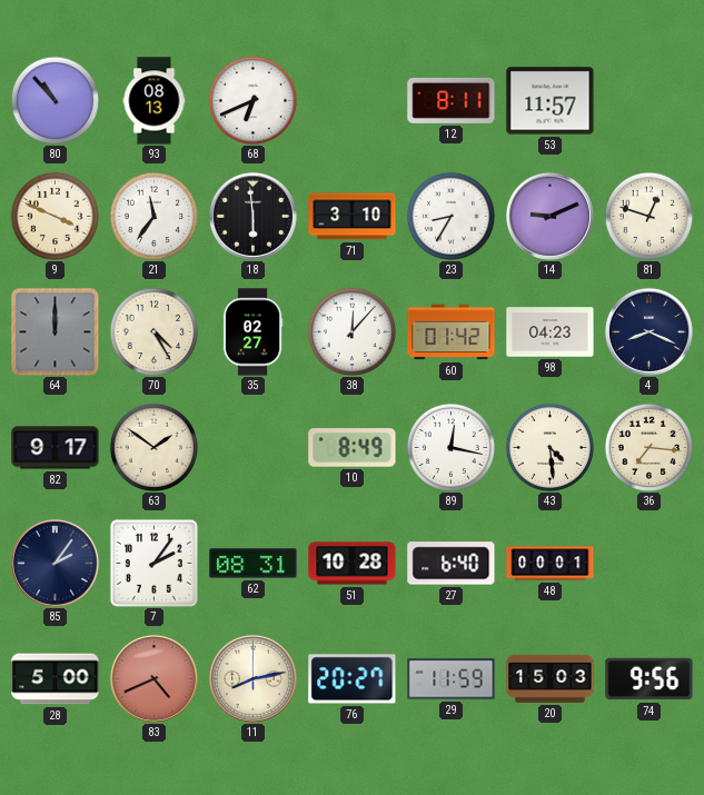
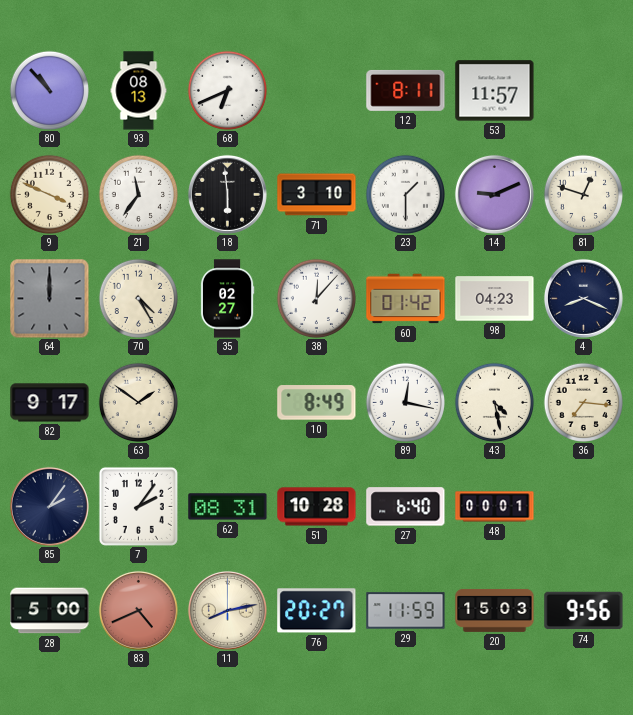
23: 8:35 -> 1:30 (405, 194)
43: 4:29 -> 4:28 (494, 402)
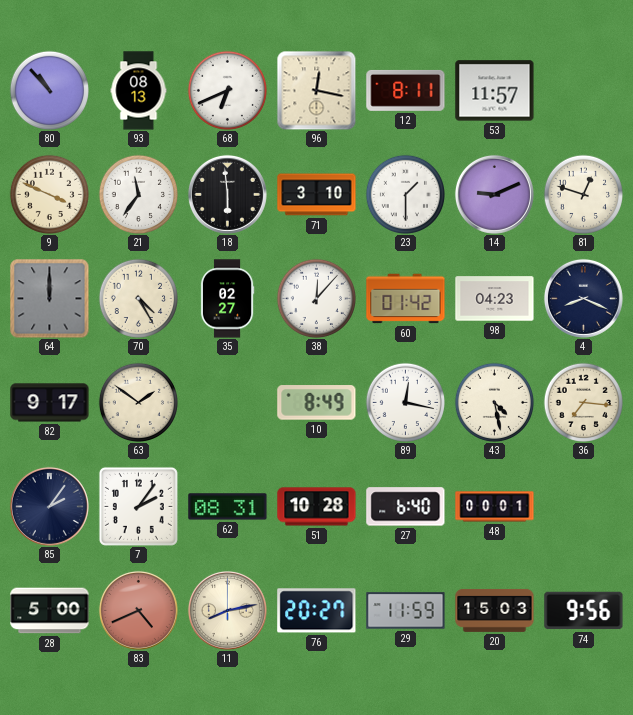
96: none -> 12:17 (316, 90)
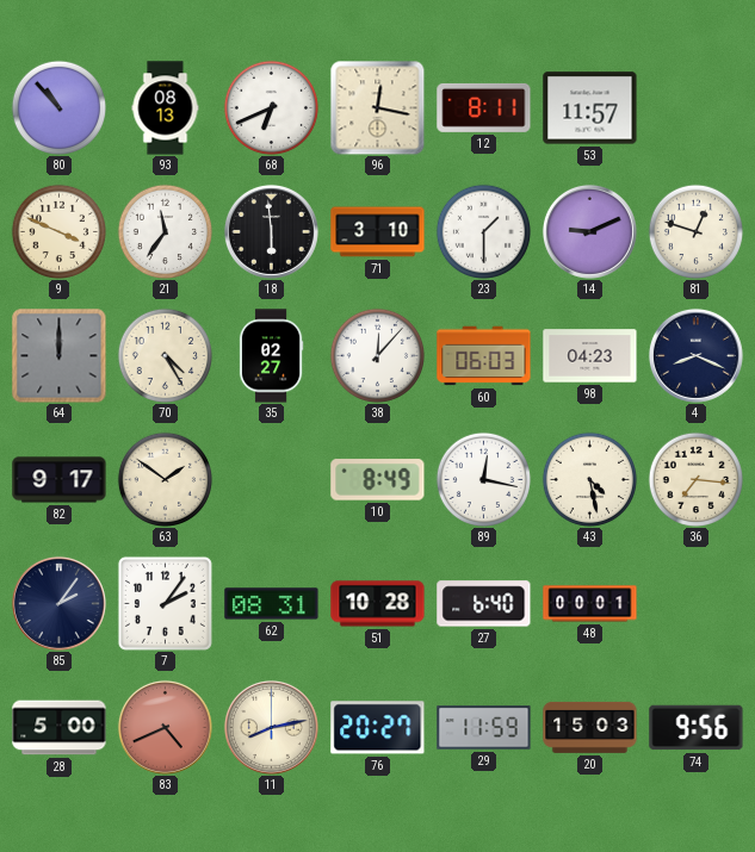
60: 01:42 -> 06:03 (484, 356)
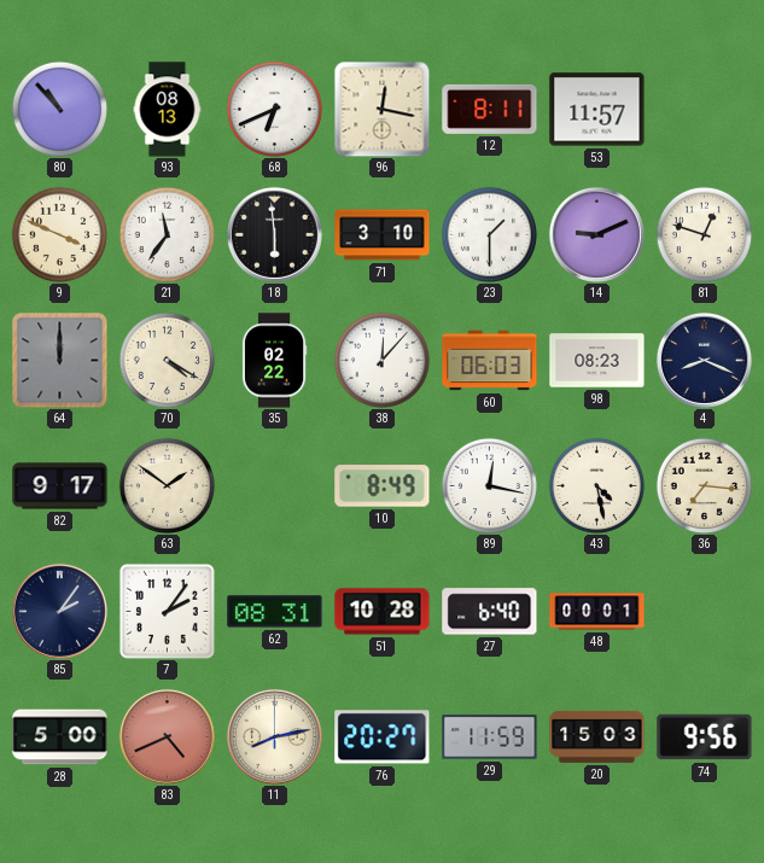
70: 4:25 -> 4:20 (167, 360)
35: 02:27 -> 02:22 (274, 361)
98: 04:23 -> 08:23 (597, 361)
